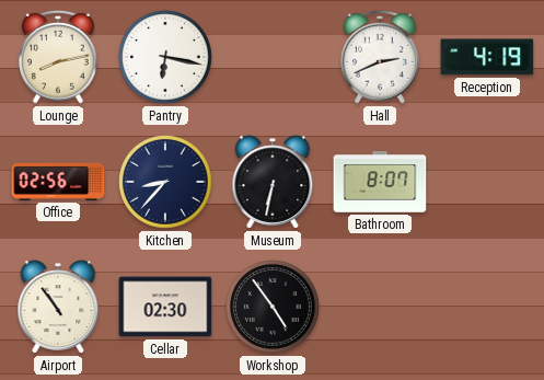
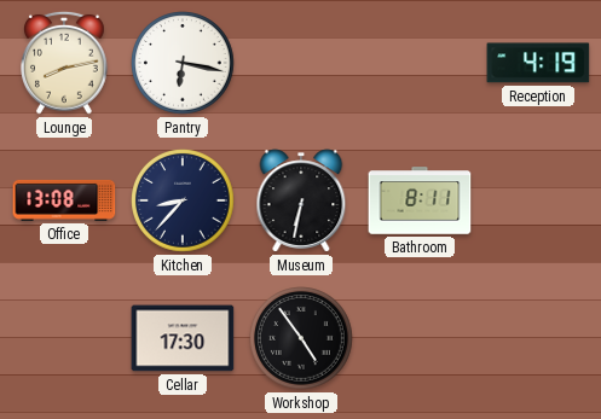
Hall: 2:41 -> none (381, 57)
Office: 02:56 -> 13:08 (64, 200)
Bathroom: 8:07 -> 8:11 (420, 200)
Airport: 10:54 -> none (58, 307)
Cellar: 02:30 -> 17:30 (183, 338)
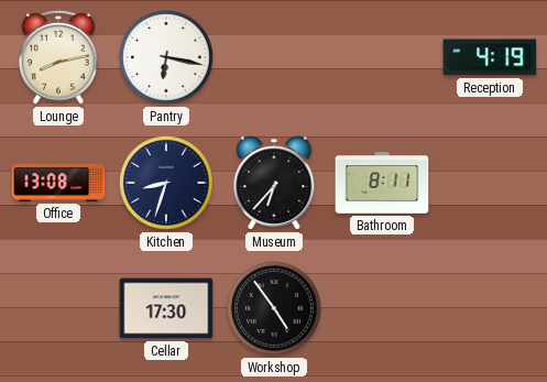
Kitchen: 8:37 -> 8:33 (167, 184)
Museum: 6:32 -> 6:37 (274, 183)
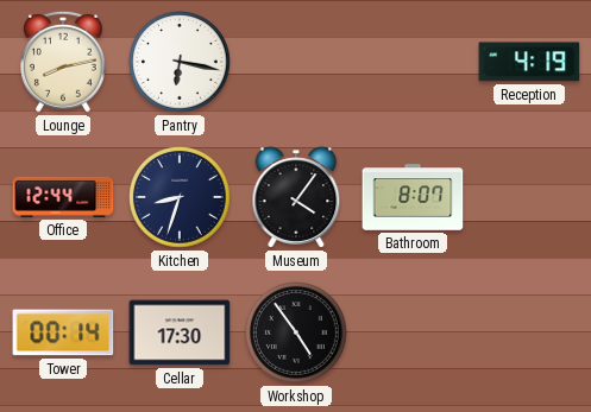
Office: 13:08 -> 12:44 (63, 197)
Museum: 6:37 -> 4:06 (296, 197)
Bathroom: 8:11 -> 8:07 (413, 197)
Tower: none -> 00:14 (63, 332)
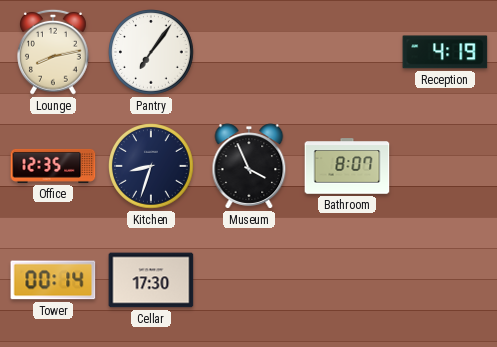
Pantry: 6:17 -> 7:06 (152, 53)
Office: 12:44 -> 12:35 (53, 166)
Museum: 4:06 -> 3:56 (249, 166)
Workshop: 4:54 -> none (297, 334)
